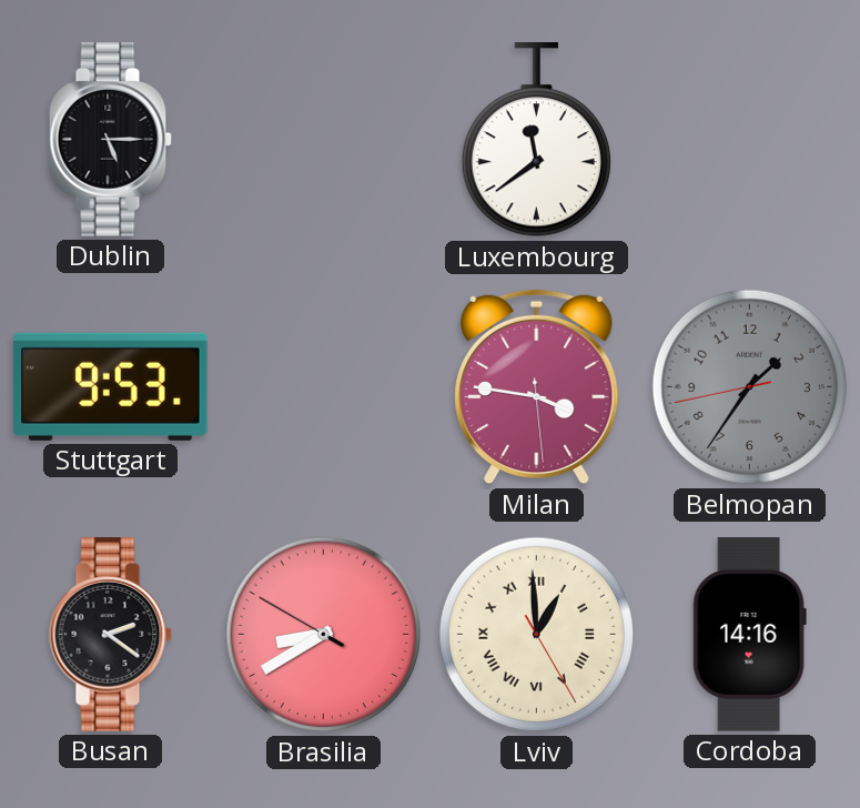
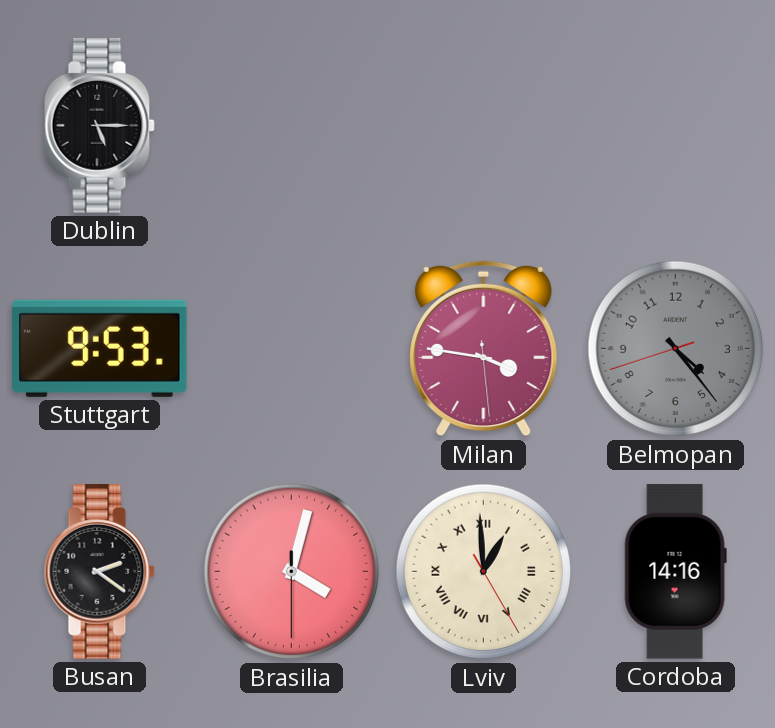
Luxembourg: 11:39 -> none (536, 140)
Belmopan: 1:35 -> 4:23 (676, 349)
Brasilia: 8:39 -> 4:02 (292, 572)
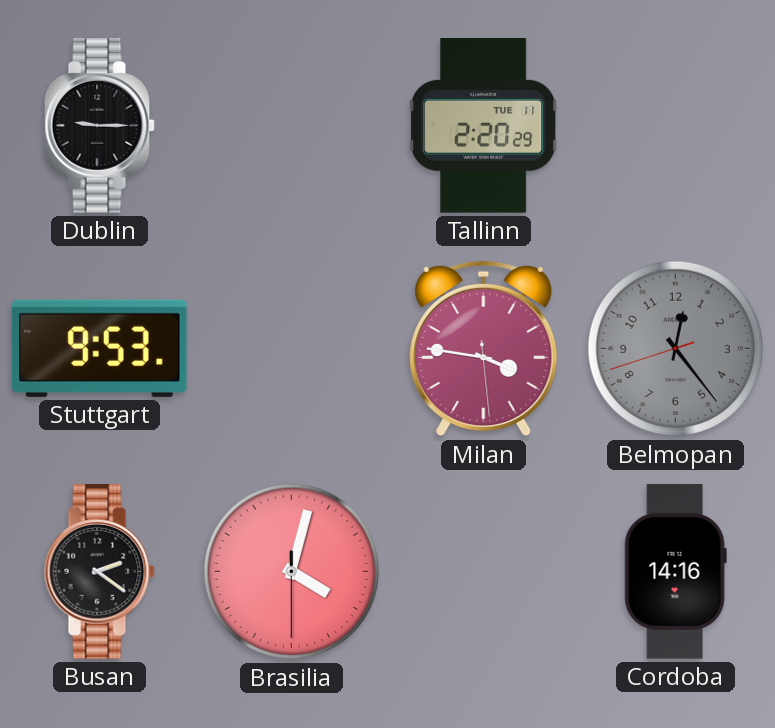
Dublin: 5:15 -> 9:15 (99, 126)
Tallinn: none -> 2:20 (485, 126)
Belmopan: 4:23 -> 12:23 (676, 349)
Lviv: 12:59 -> none (484, 572)
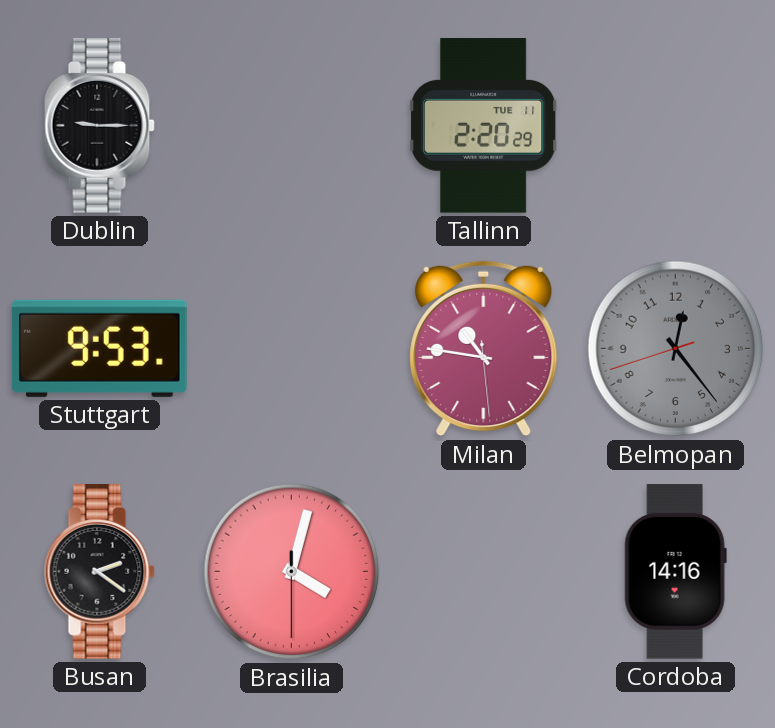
Milan: 3:46 -> 10:46 (484, 349)
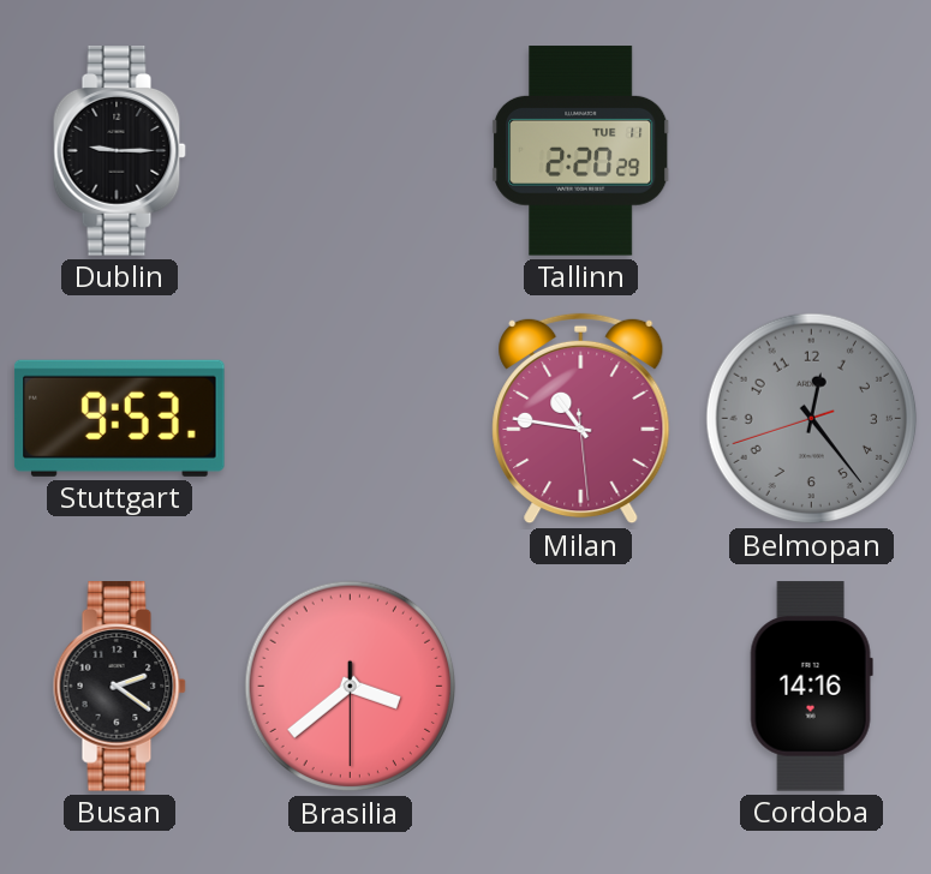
Brasilia: 4:02 -> 3:38 (351, 687)
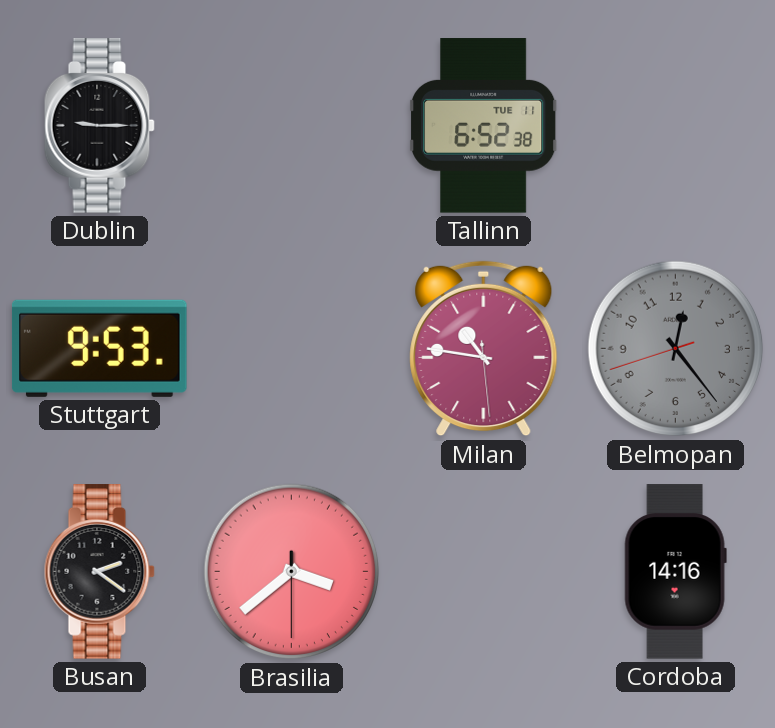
Tallinn: 2:20 -> 6:52 (485, 126)
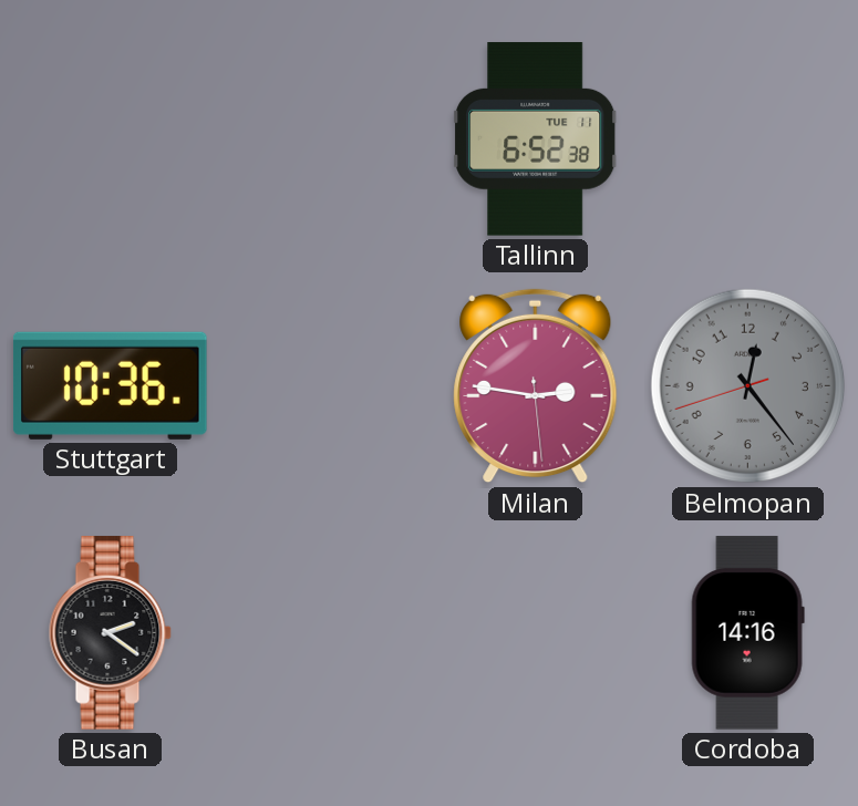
Dublin: 9:15 -> none (99, 126)
Stuttgart: 9:53 -> 10:36 (110, 385)
Milan: 10:46 -> 2:46 (536, 386)
Brasilia: 3:38 -> none (292, 572)
